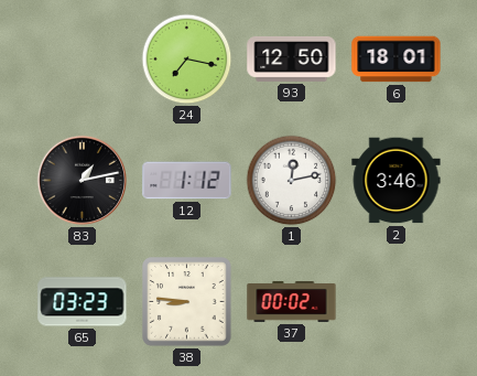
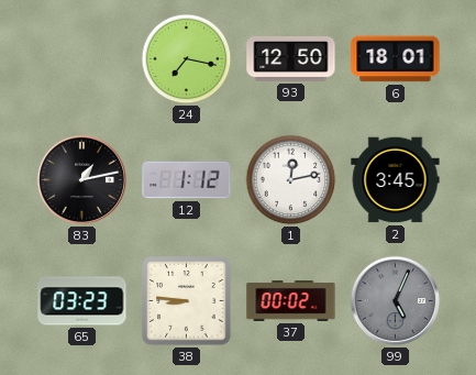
2: 3:46 -> 3:45 (396, 180)
99: none -> 5:04 (396, 301)
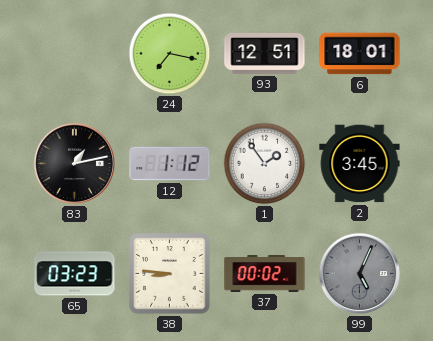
93: 12:50 -> 12:51 (265, 53)
1: 12:13 -> 1:54 (265, 164)
